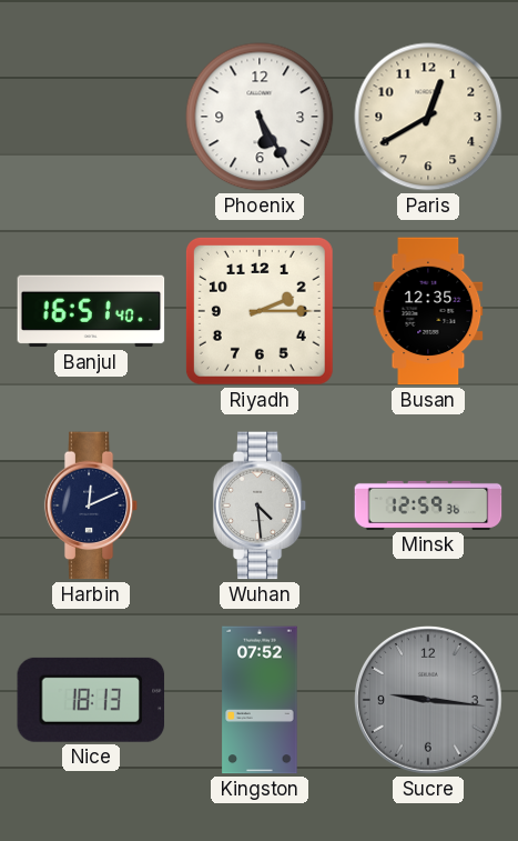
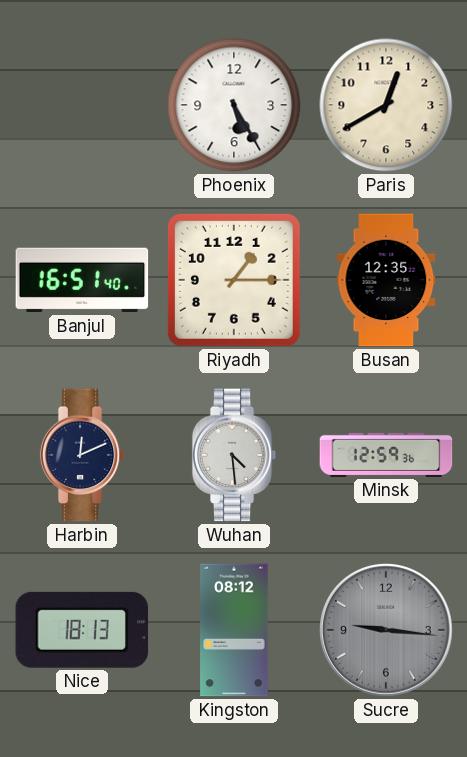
Riyadh: 2:15 -> 1:15 (234, 280)
Kingston: 07:52 -> 08:12 (234, 630)
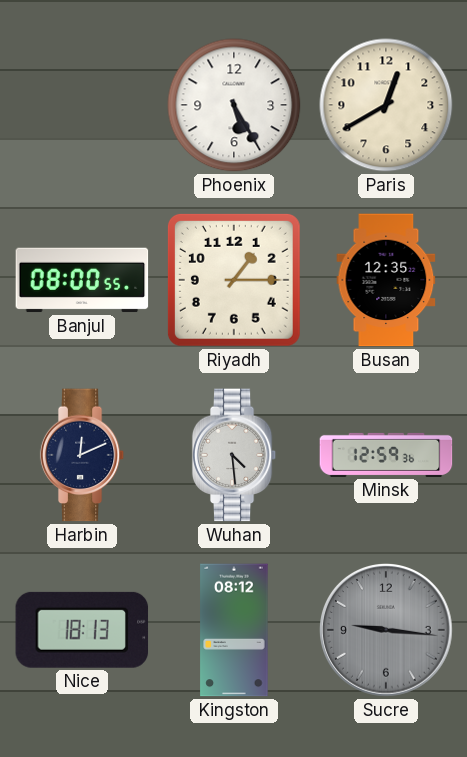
Banjul: 16:51 -> 08:00 (82, 280)
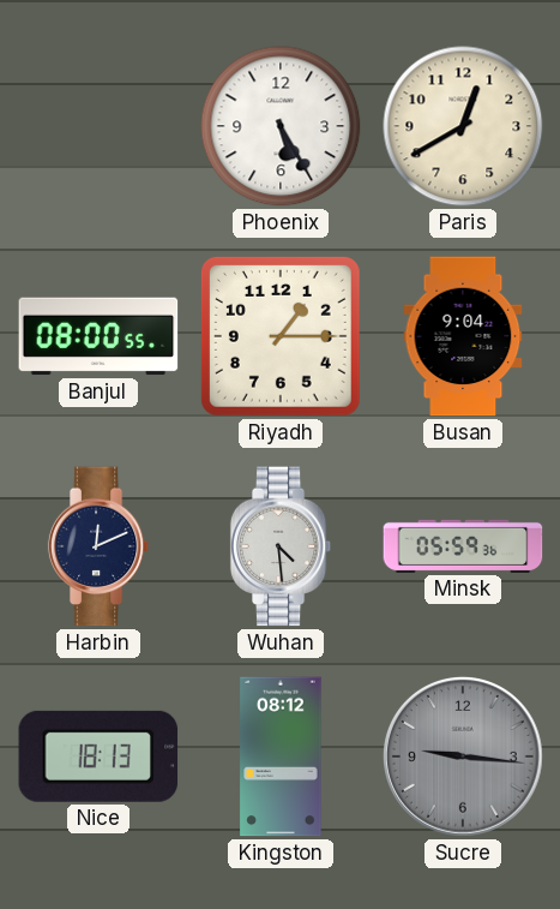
Busan: 12:35 -> 9:04 (463, 336)
Minsk: 12:59 -> 05:59 (463, 546)
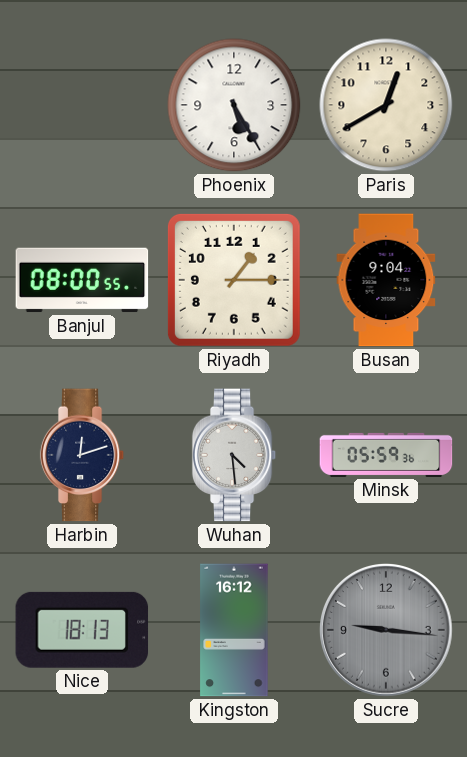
Harbin: 12:11 -> 12:12 (82, 455)
Kingston: 08:12 -> 16:12 (234, 630)
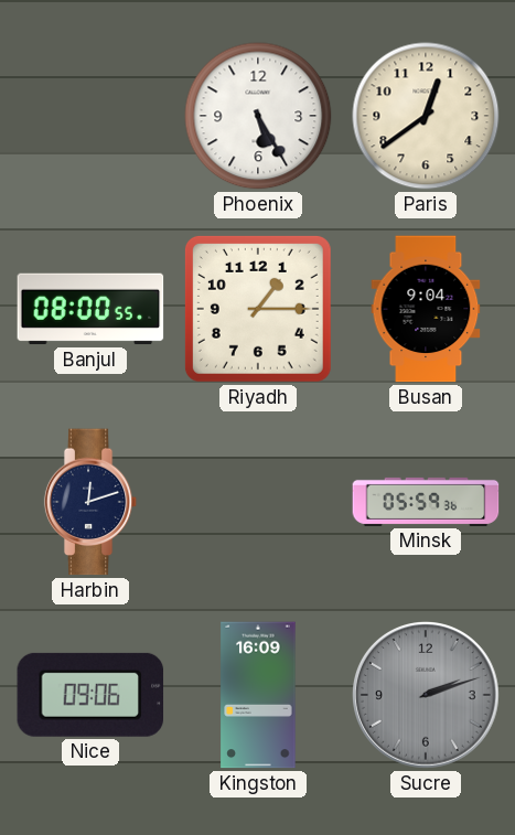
Paris: 12:40 -> 12:39 (426, 116)
Wuhan: 4:29 -> none (234, 455)
Nice: 18:13 -> 09:06 (90, 695)
Kingston: 16:12 -> 16:09 (258, 695)
Sucre: 9:16 -> 2:12 (427, 696)
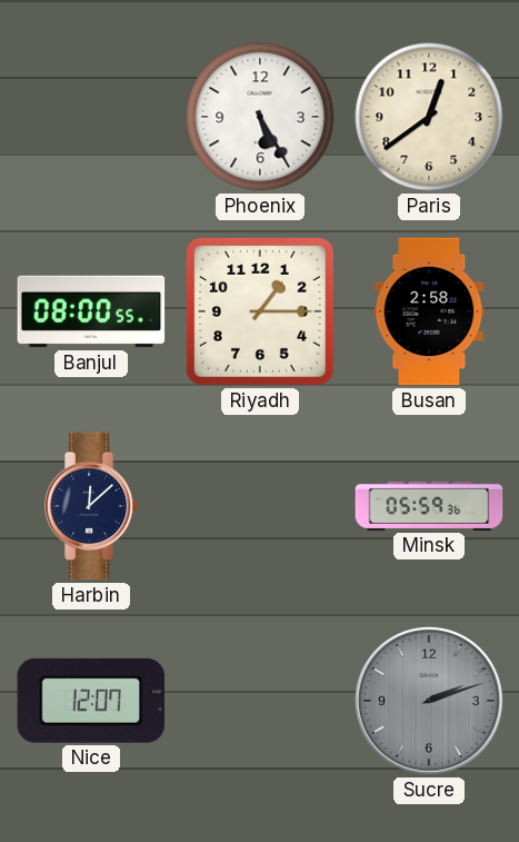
Busan: 9:04 -> 2:58 (429, 311)
Harbin: 12:12 -> 12:08 (91, 506)
Nice: 09:06 -> 12:07 (91, 701)
Kingston: 16:09 -> none (258, 695)
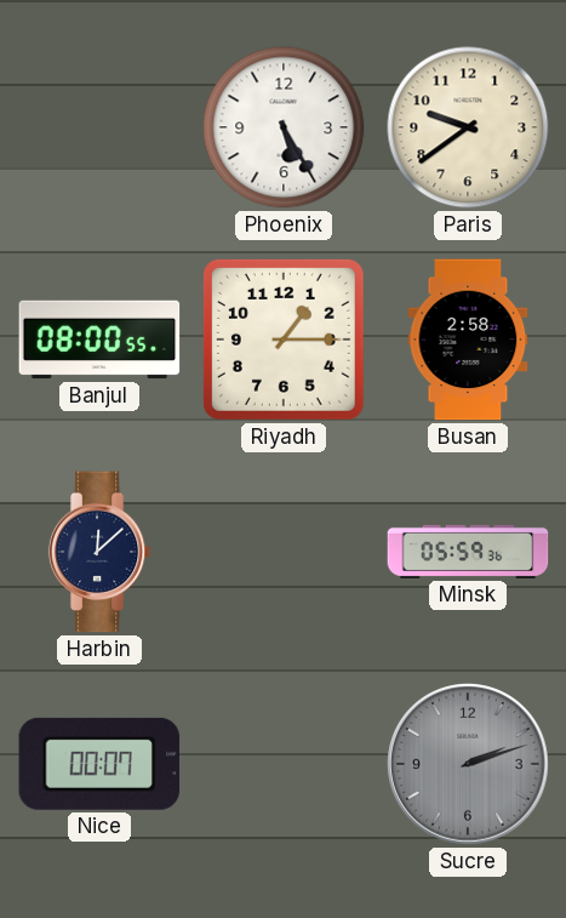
Paris: 12:39 -> 9:39 (468, 127)
Nice: 12:07 -> 00:07 (99, 764)
